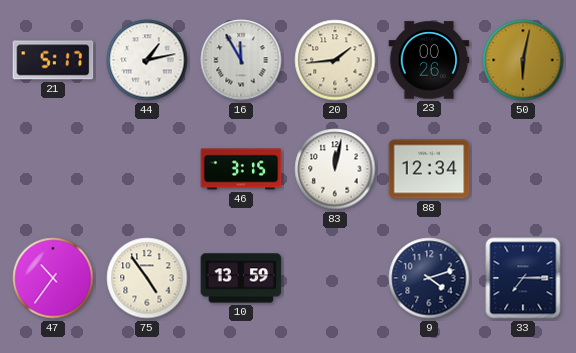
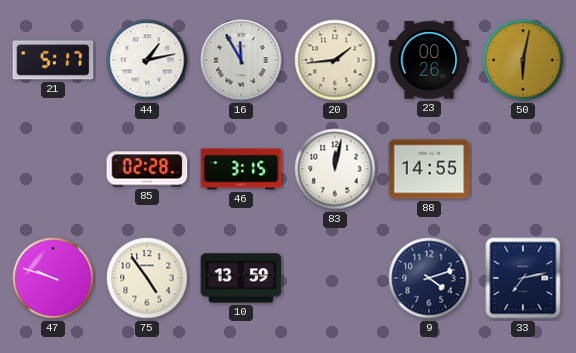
85: none -> 02:28 (147, 169)
88: 12:34 -> 14:55 (429, 169)
47: 10:36 -> 9:48 (53, 278)
33: 7:15 -> 7:13 (523, 278)
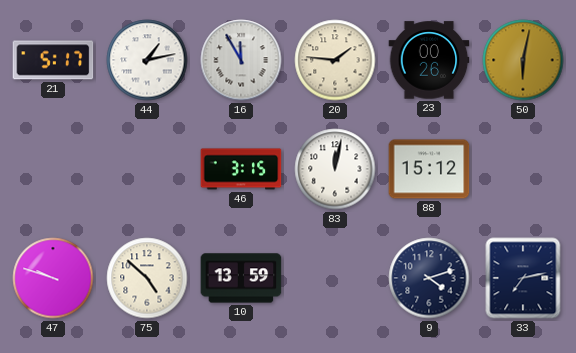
20: 1:44 -> 1:46 (335, 60)
85: 02:28 -> none (147, 169)
88: 14:55 -> 15:12 (429, 169)
75: 4:54 -> 4:52 (147, 278)
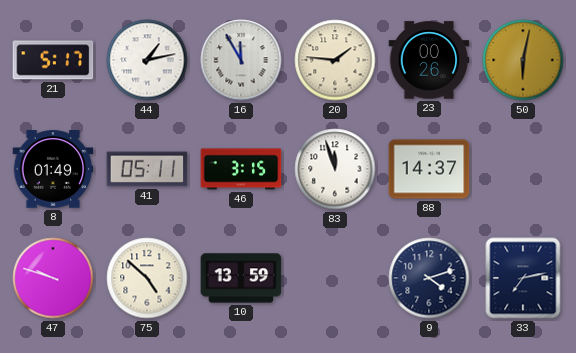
8: none -> 01:49 (53, 169)
41: none -> 05:11 (147, 169)
83: 12:02 -> 11:57 (335, 169)
88: 15:12 -> 14:37 (429, 169)
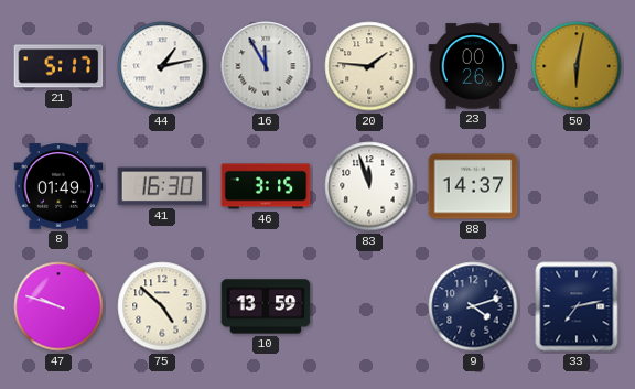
41: 05:11 -> 16:30 (162, 186)
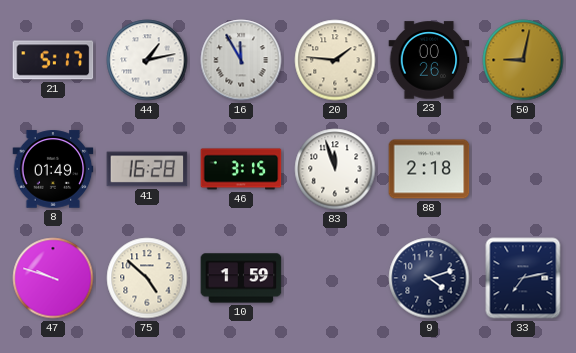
50: 6:02 -> 9:02 (523, 60)
41: 16:30 -> 16:28 (147, 169)
88: 14:37 -> 2:18 (429, 169)
10: 13:59 -> 1:59 (241, 278)
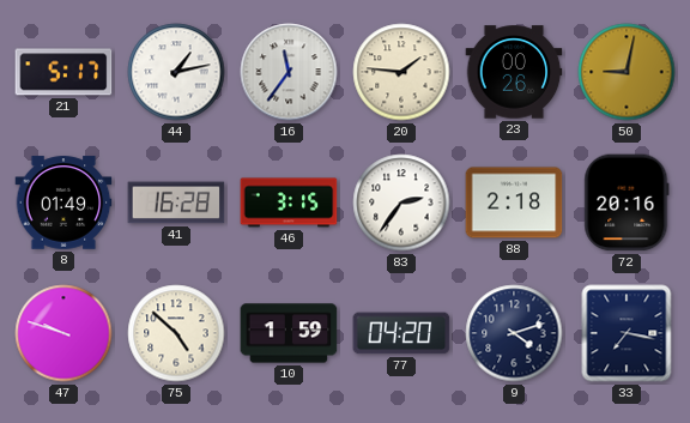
16: 11:55 -> 11:36 (289, 72)
83: 11:57 -> 2:36 (401, 203)
72: none -> 20:16 (627, 203)
77: none -> 04:20 (401, 333)
33: 7:13 -> 7:17 (627, 333)
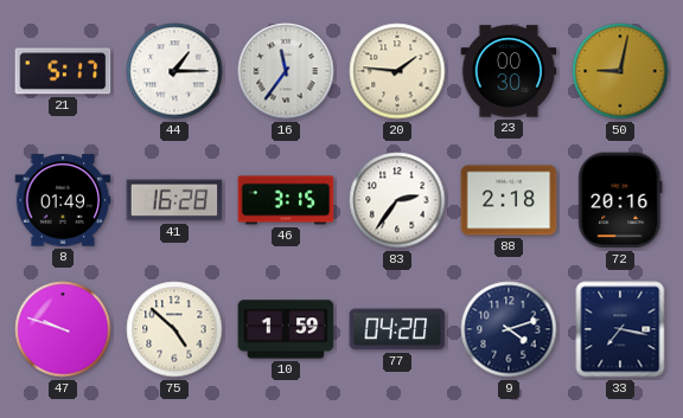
44: 1:13 -> 1:15 (174, 71)
23: 00:26 -> 00:30 (509, 71)
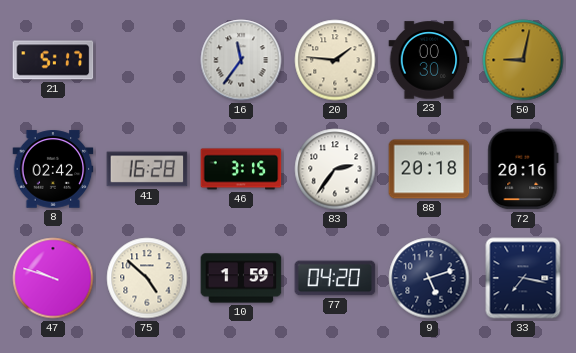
44: 1:15 -> none (174, 71)
8: 01:49 -> 02:42 (53, 169)
88: 2:18 -> 20:18 (429, 169)
9: 4:12 -> 5:12 (429, 278)
